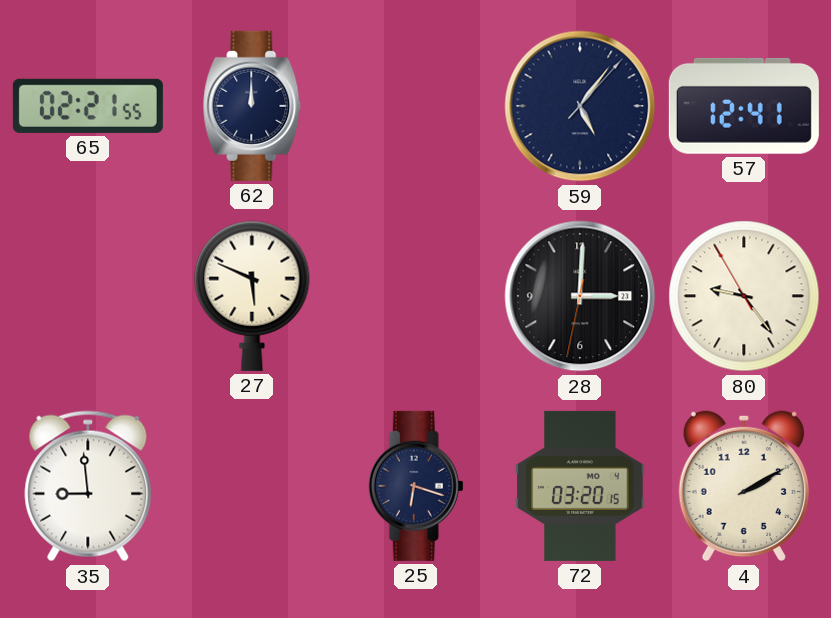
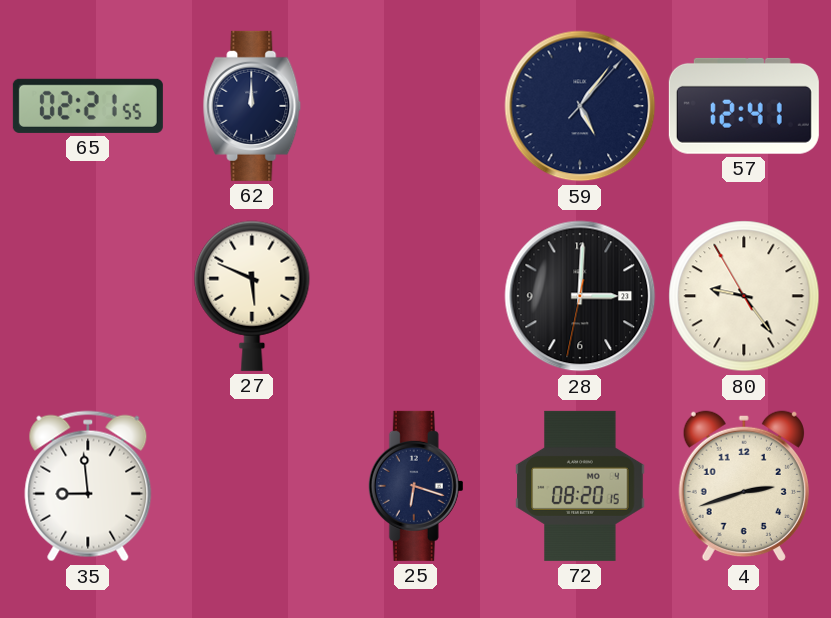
72: 03:20 -> 08:20 (580, 486)
4: 2:10 -> 2:42 (744, 486)
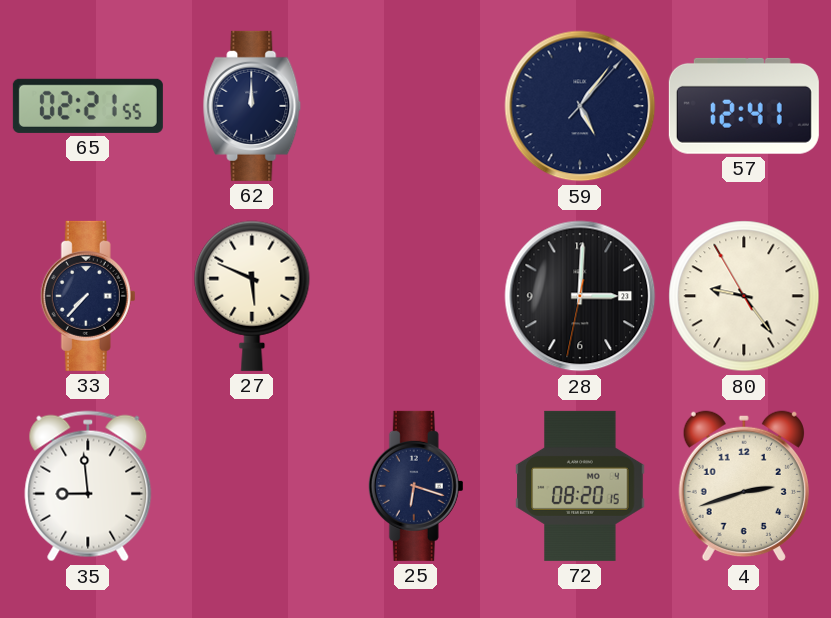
33: none -> 7:37 (88, 296)
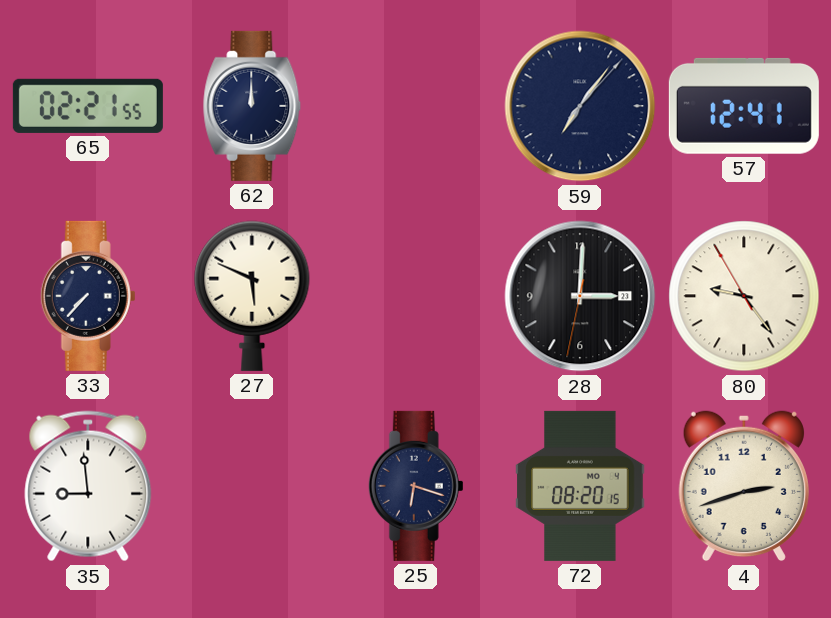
59: 5:06 -> 7:06 (580, 106)
